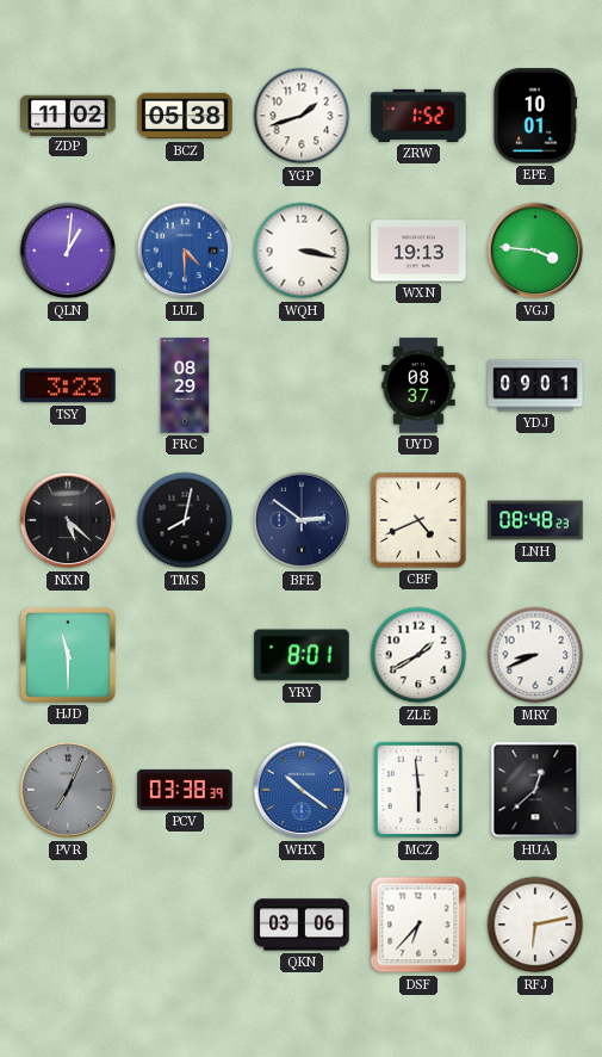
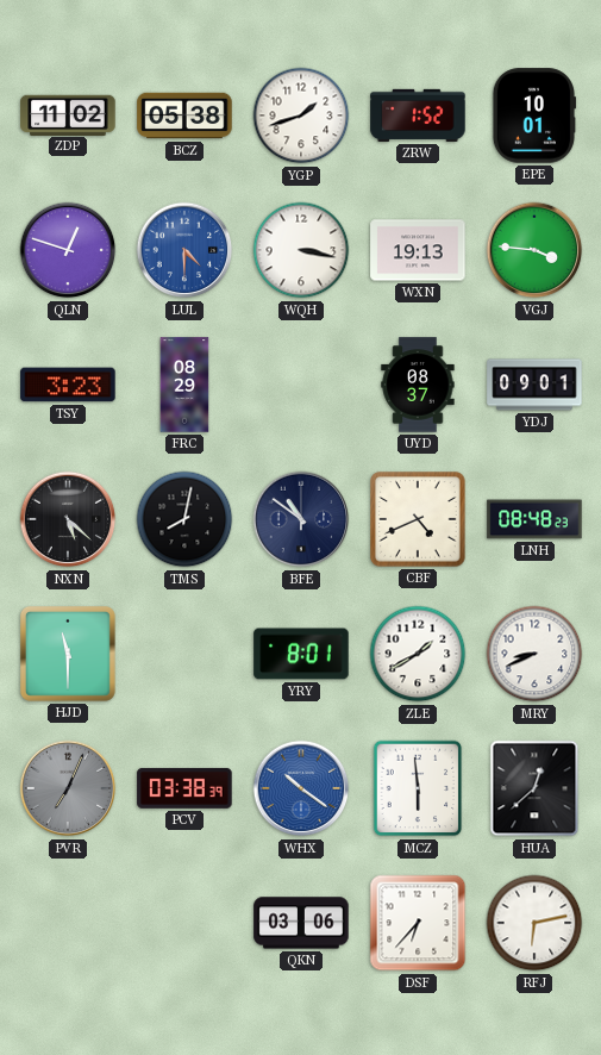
QLN: 1:01 -> 12:48 (68, 250)
BFE: 2:51 -> 10:51 (301, 519)
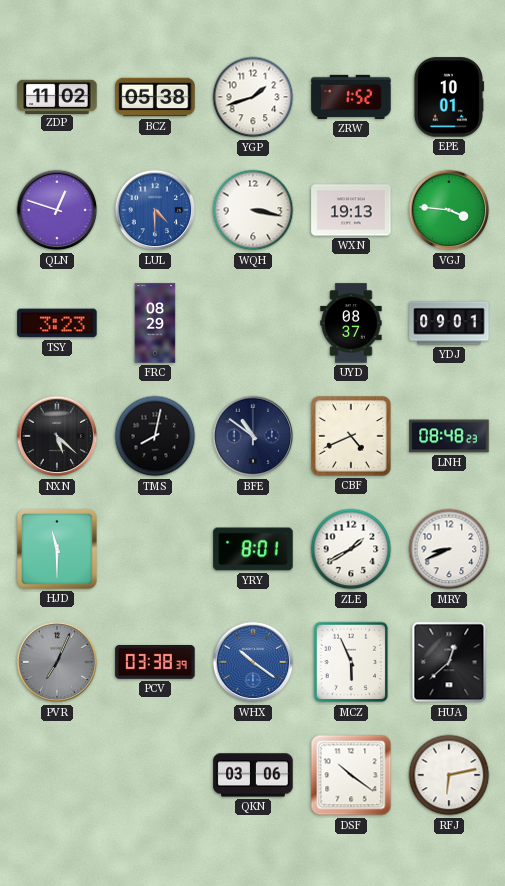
MCZ: 5:59 -> 5:56 (351, 662)
DSF: 6:37 -> 10:21 (351, 775)
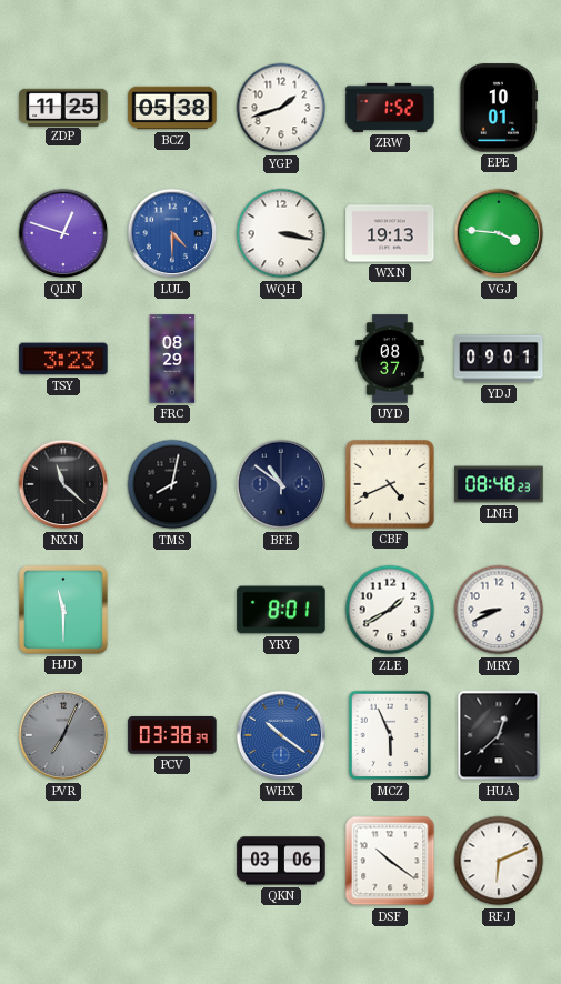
ZDP: 11:02 -> 11:25 (63, 107)
NXN: 5:22 -> 11:22 (63, 484)
RFJ: 6:13 -> 6:11 (499, 861)
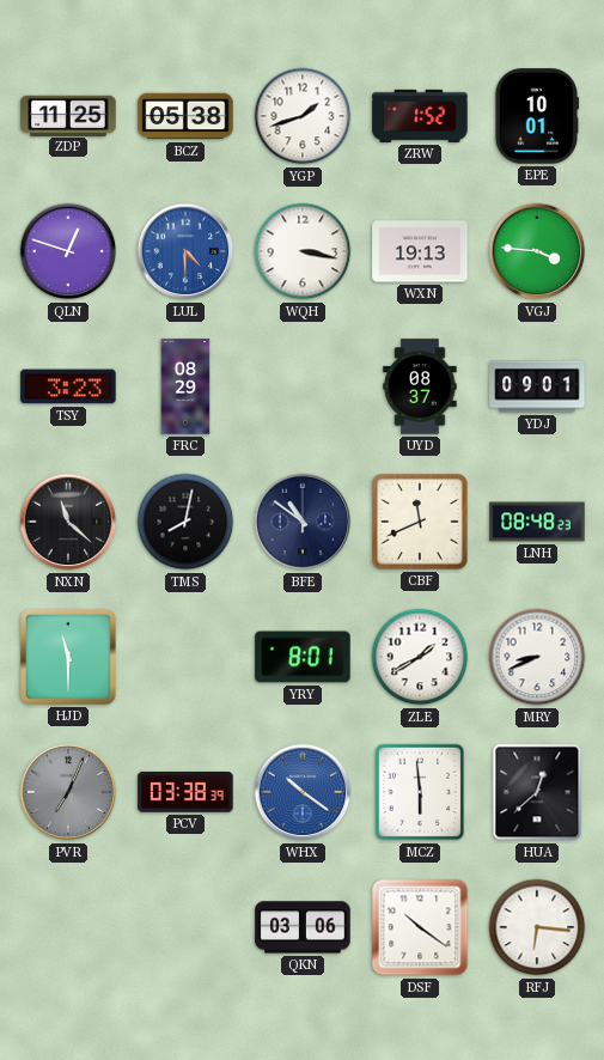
CBF: 4:41 -> 11:41 (420, 522)
MCZ: 5:56 -> 5:59 (420, 792)
RFJ: 6:11 -> 6:16 (537, 927)
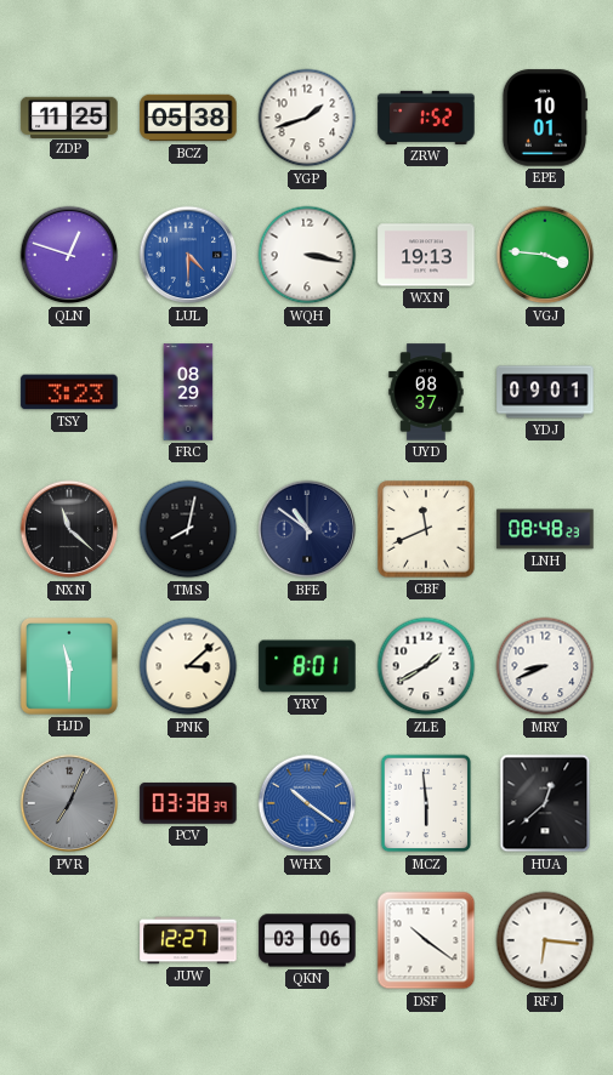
PNK: none -> 3:08 (188, 666)
JUW: none -> 12:27 (188, 940)
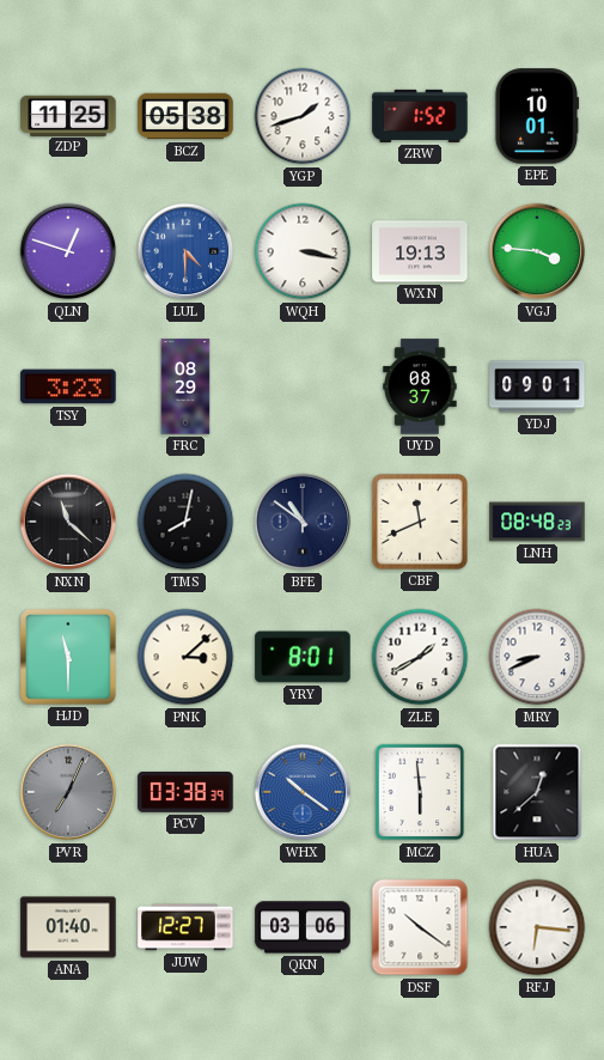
ANA: none -> 01:40 (68, 927)
